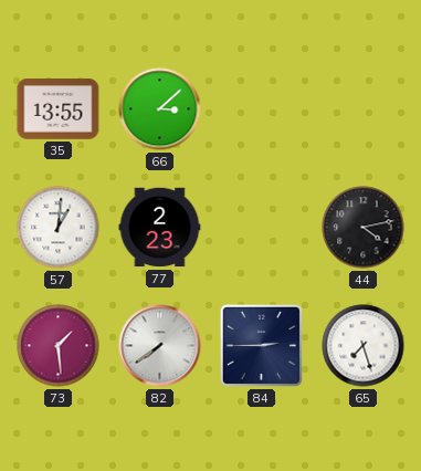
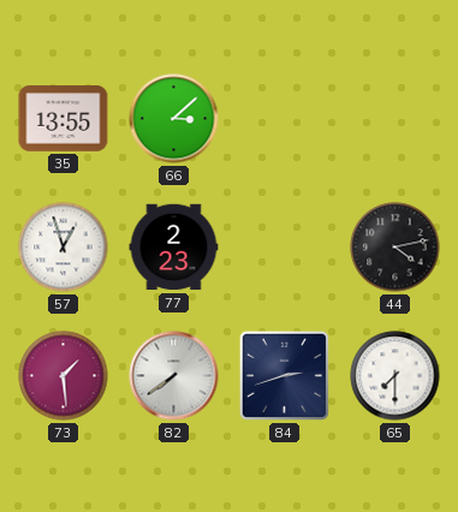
57: 1:01 -> 12:57 (64, 248)
84: 2:45 -> 2:42 (284, 375)
65: 7:27 -> 7:30 (395, 376)
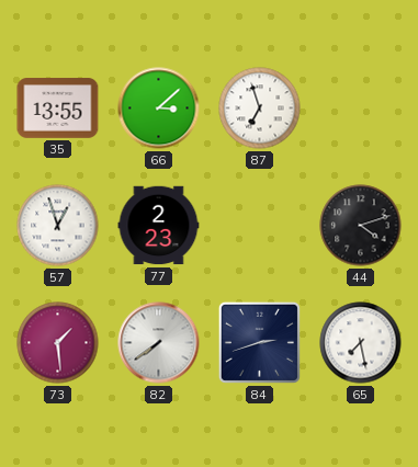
87: none -> 6:57 (260, 109)
44: 4:13 -> 4:12 (361, 226)
65: 7:30 -> 7:28 (361, 343)
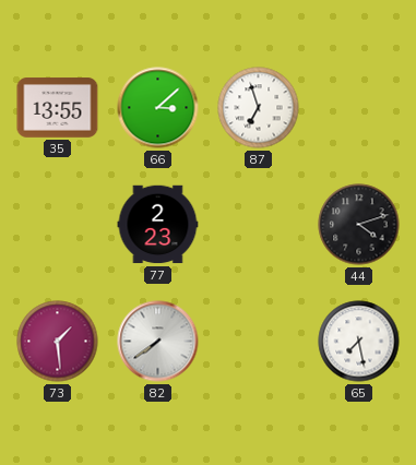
57: 12:57 -> none (58, 226)
84: 2:42 -> none (259, 342)
